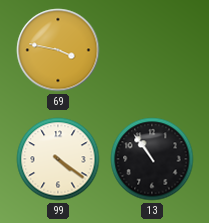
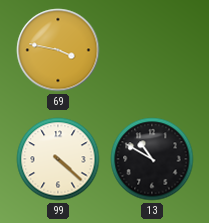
99: 4:21 -> 4:22 (58, 159)
13: 10:54 -> 10:50 (152, 159)
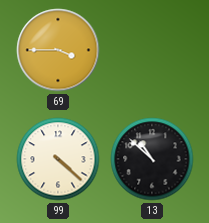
69: 3:47 -> 3:45 (58, 50)
13: 10:50 -> 10:52 (152, 159)
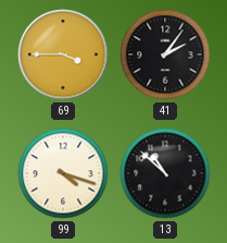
41: none -> 2:06 (165, 54)
99: 4:22 -> 4:18 (63, 173)
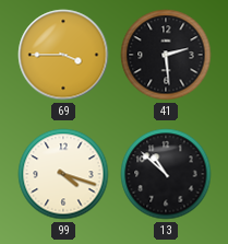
41: 2:06 -> 2:29 (166, 55)
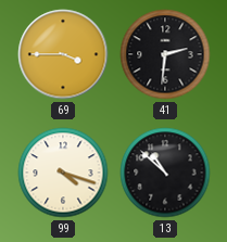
41: 2:29 -> 2:31 (165, 54)
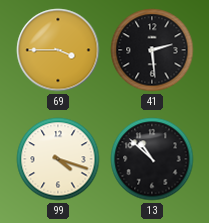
41: 2:31 -> 2:29 (152, 50)
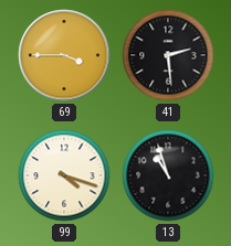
13: 10:52 -> 10:57 (168, 175)
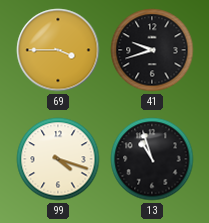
41: 2:29 -> 9:42 (152, 50)
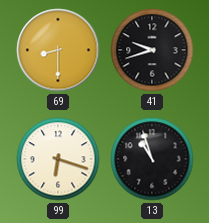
69: 3:45 -> 8:30 (58, 50)
99: 4:18 -> 6:18 (58, 159)
